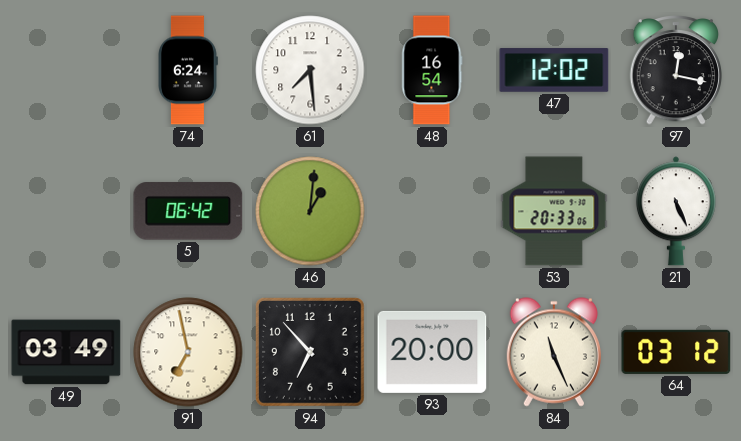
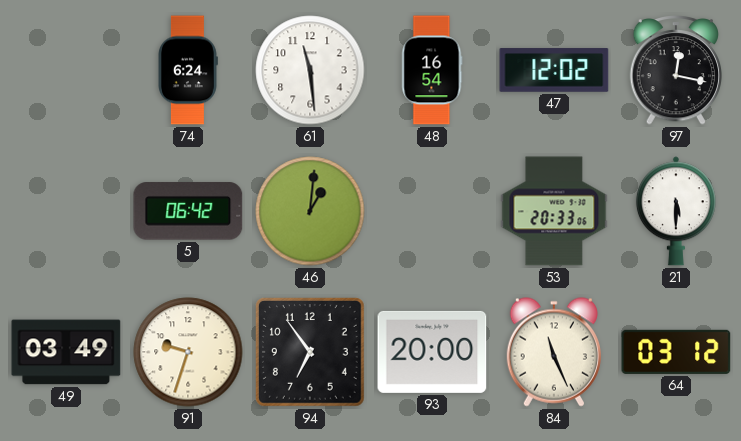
61: 7:29 -> 11:29 (310, 70)
21: 5:26 -> 5:30 (676, 211)
91: 6:58 -> 9:33 (188, 352)
94: 6:53 -> 6:54 (310, 352)
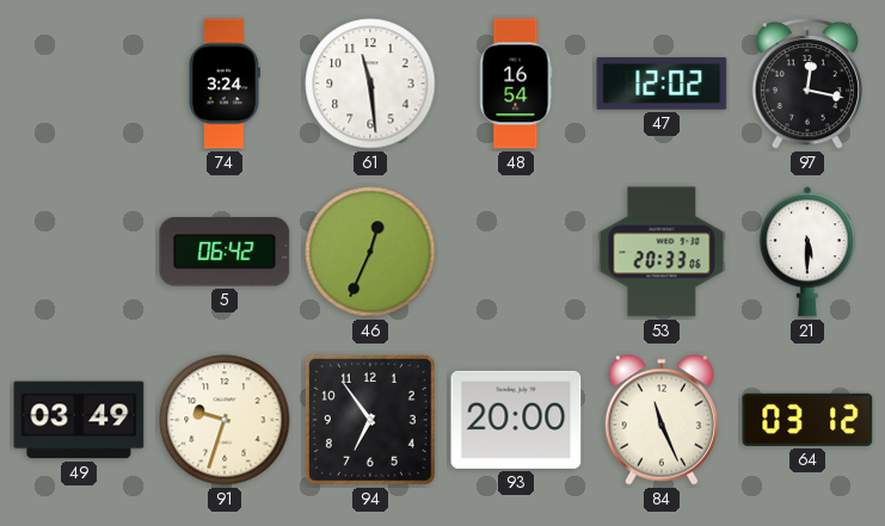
74: 6:24 -> 3:24 (225, 83)
46: 1:01 -> 12:34 (370, 252)
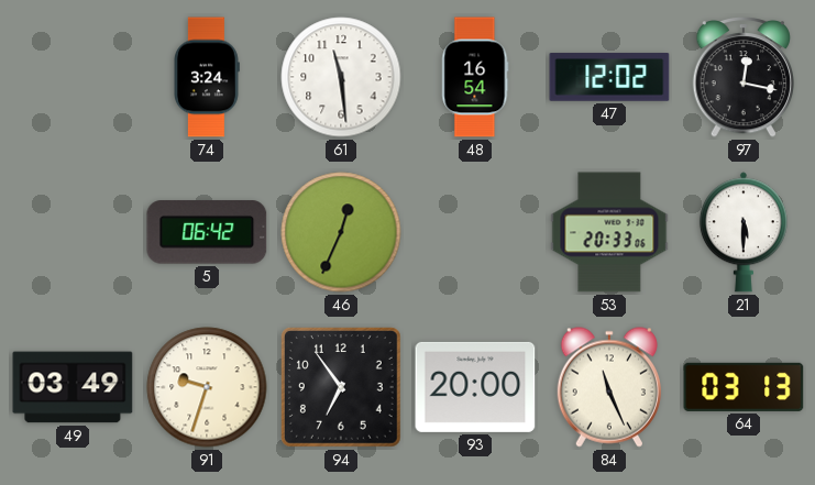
64: 03:12 -> 03:13 (744, 387)
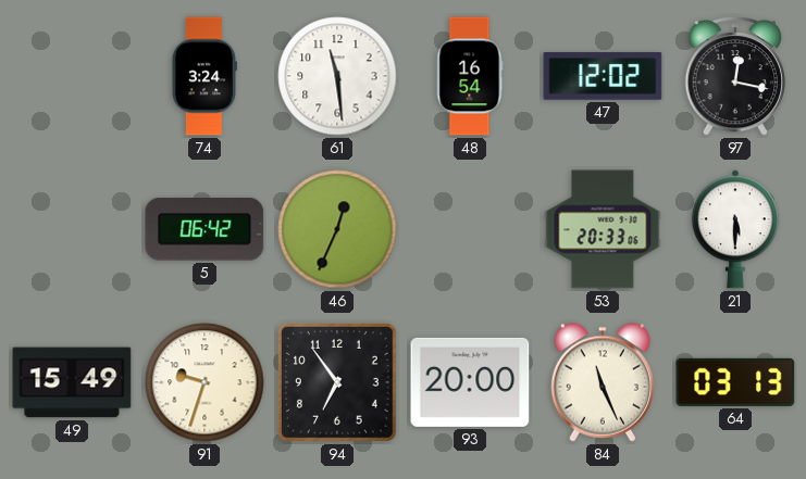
49: 03:49 -> 15:49 (72, 382)
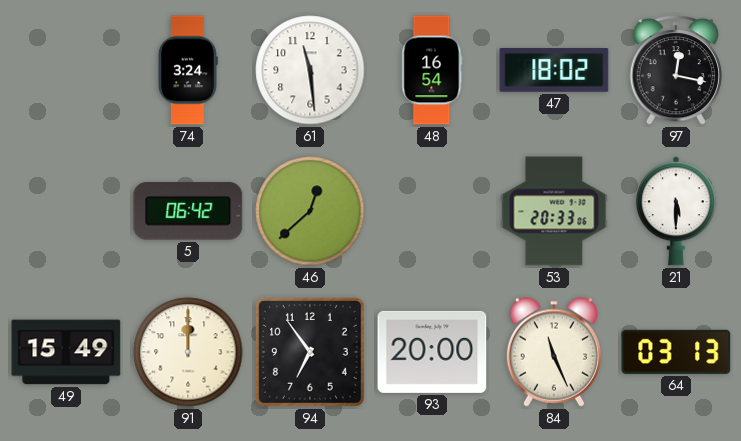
47: 12:02 -> 18:02 (554, 70)
46: 12:34 -> 12:38 (310, 211)
91: 9:33 -> 12:00 (188, 352)
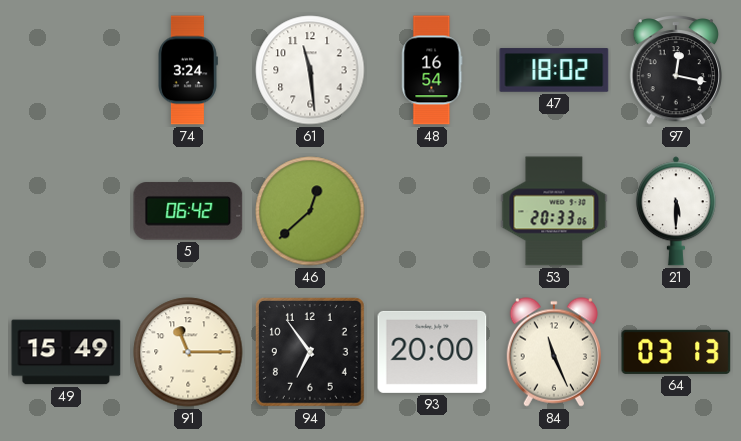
91: 12:00 -> 11:15 (188, 352)
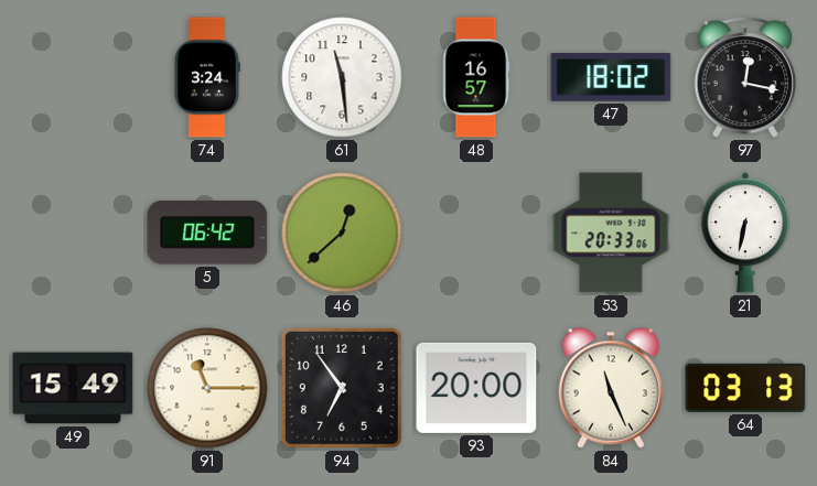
48: 16:54 -> 16:57 (476, 77)
21: 5:30 -> 6:32 (745, 233)
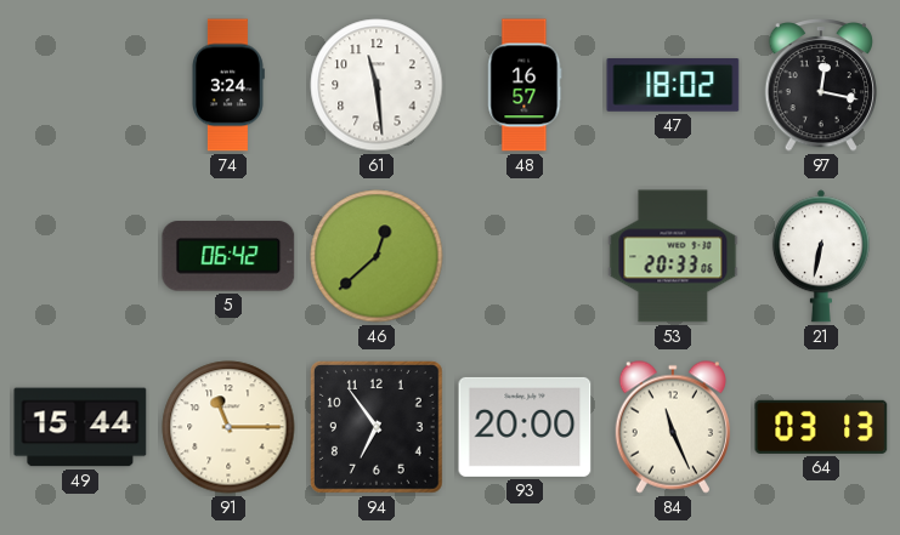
49: 15:49 -> 15:44 (80, 427)
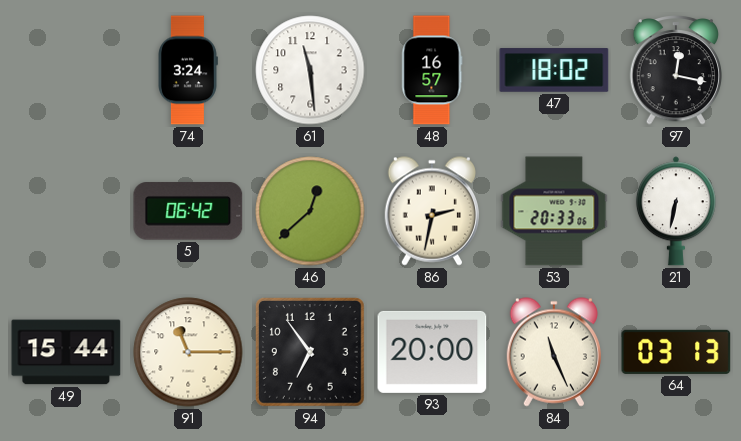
86: none -> 2:32 (432, 211)
